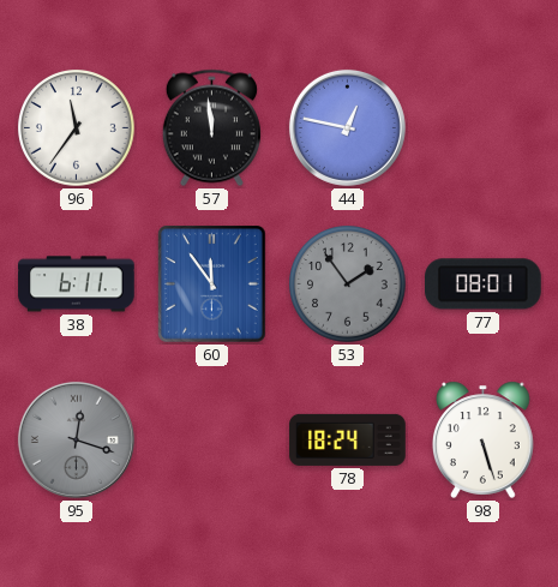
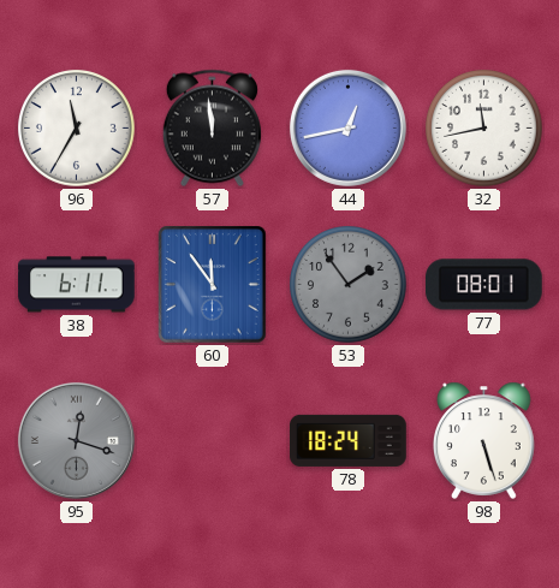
96: 11:36 -> 11:35 (77, 129)
44: 12:47 -> 12:43 (347, 127)
32: none -> 11:43 (484, 129)
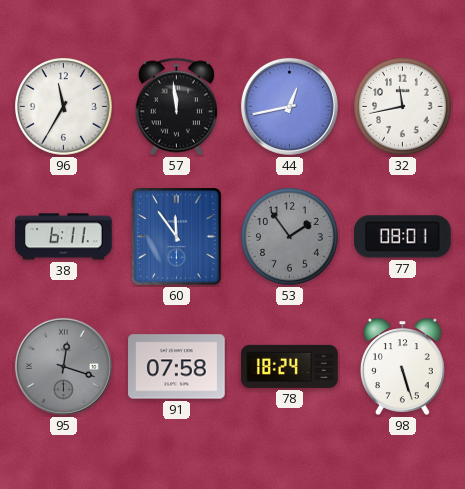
91: none -> 07:58 (177, 367)
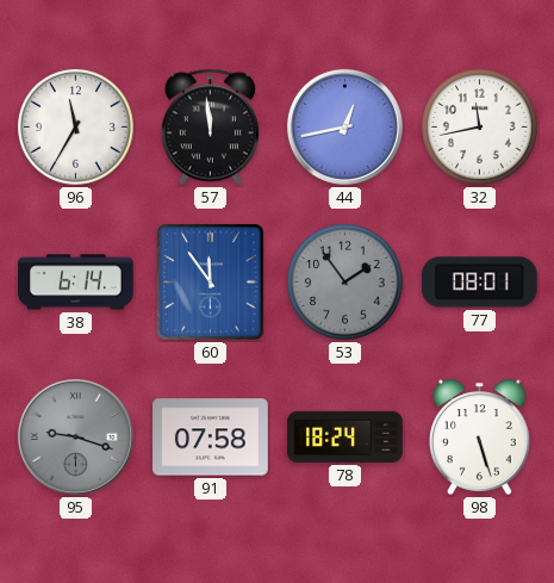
38: 6:11 -> 6:14 (76, 283)
95: 12:18 -> 9:18 (75, 436)
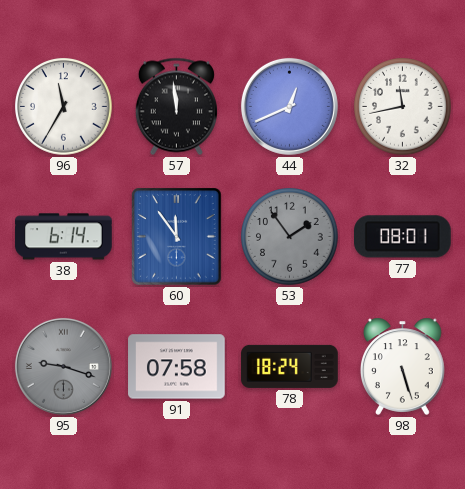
44: 12:43 -> 12:41 (289, 106)
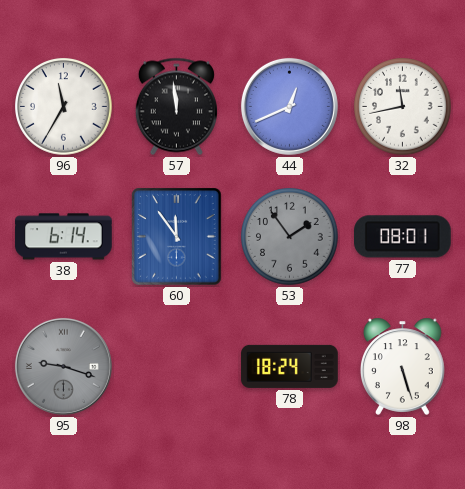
91: 07:58 -> none (177, 367)
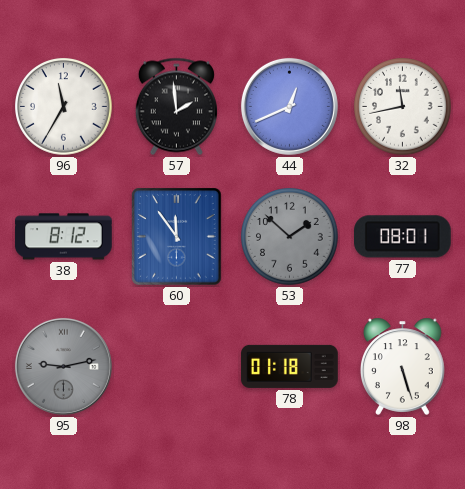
57: 11:59 -> 1:59 (176, 107)
38: 6:14 -> 8:12 (64, 237)
53: 1:54 -> 1:52 (290, 237)
95: 9:18 -> 9:13 (63, 366)
78: 18:24 -> 01:18 (290, 366)
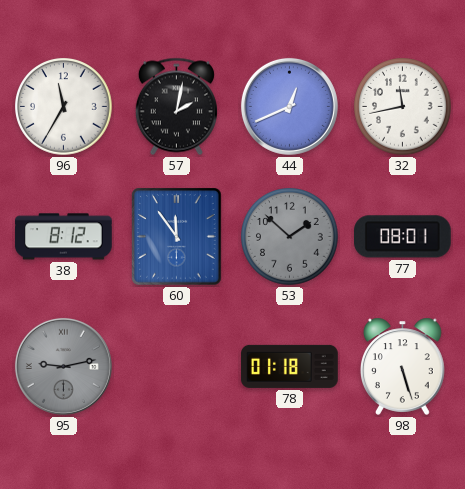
57: 1:59 -> 2:02 (176, 107)
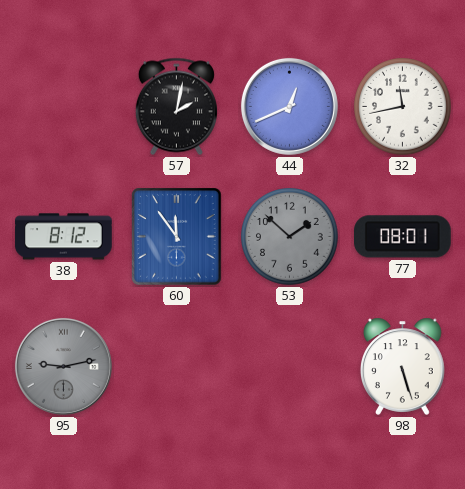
96: 11:35 -> none (64, 107)
78: 01:18 -> none (290, 366)
